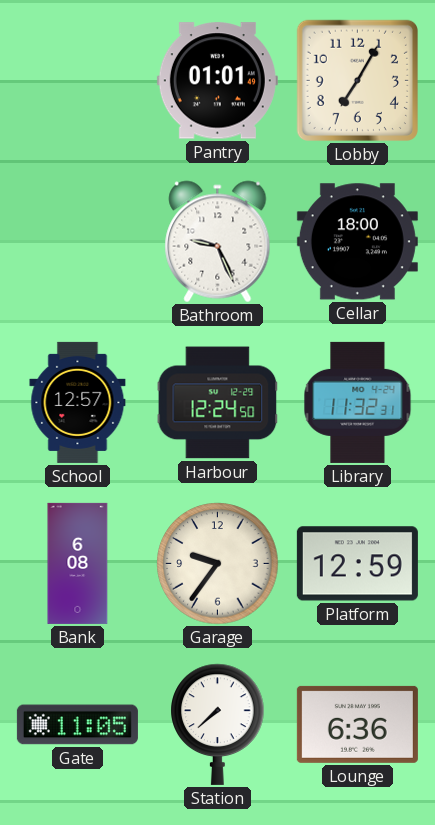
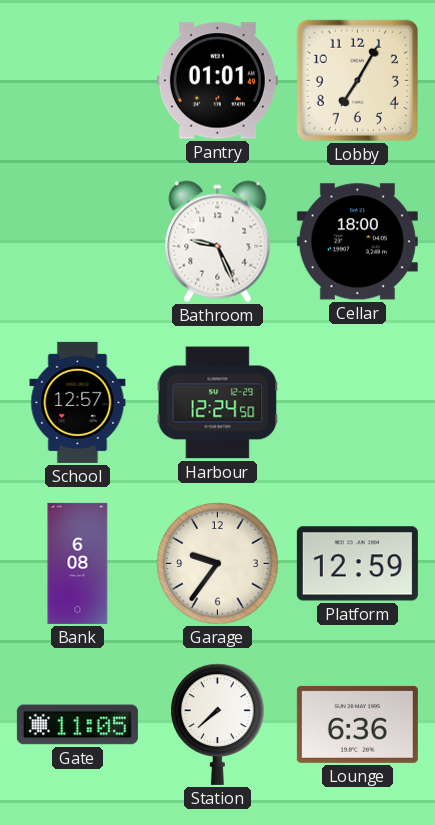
Library: 11:32 -> none (358, 402)
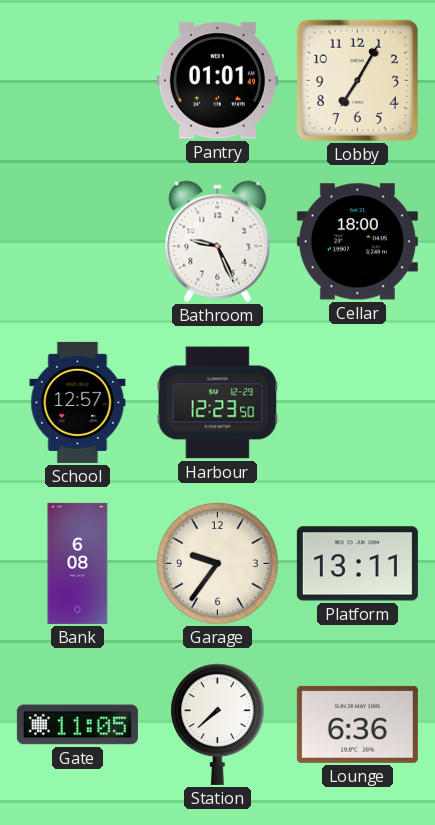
Harbour: 12:24 -> 12:23 (218, 403)
Platform: 12:59 -> 13:11 (357, 564)
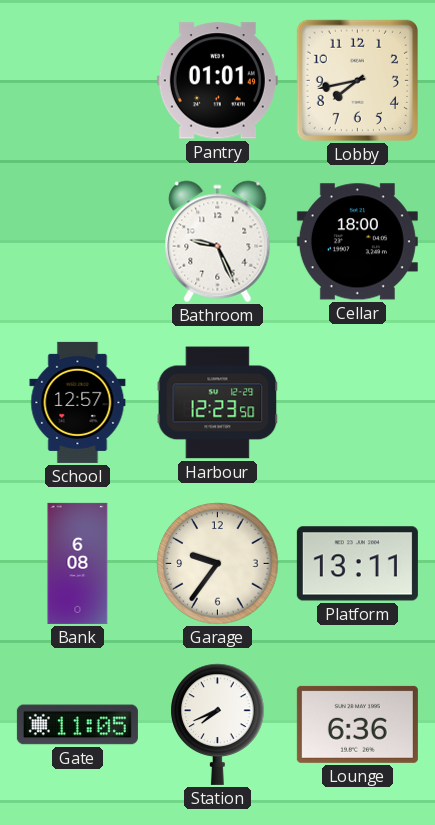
Lobby: 7:05 -> 7:43 (357, 80)
Station: 7:38 -> 7:41 (218, 724)
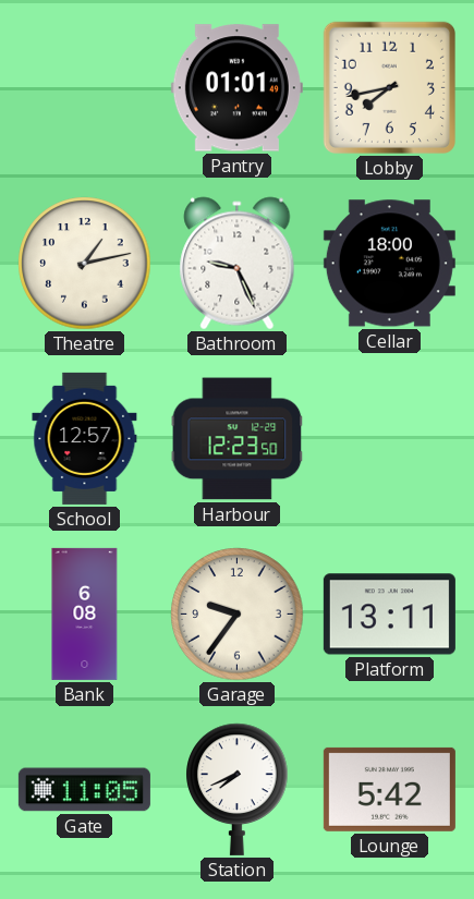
Theatre: none -> 1:13 (85, 264)
Lounge: 6:36 -> 5:42 (389, 789)
